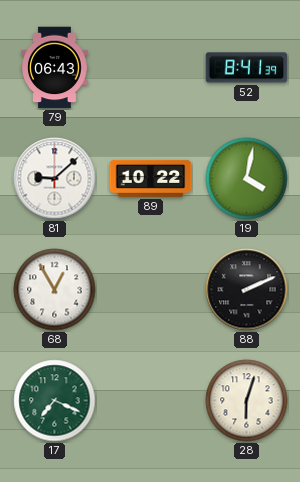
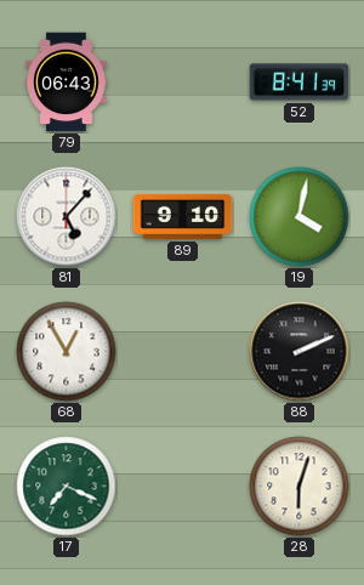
81: 9:08 -> 5:07 (67, 217)
89: 10:22 -> 9:10 (183, 216)
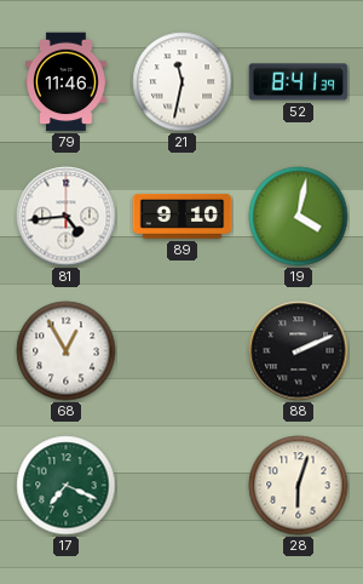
79: 06:43 -> 11:46 (67, 82)
21: none -> 11:32 (183, 82)
81: 5:07 -> 4:44 (67, 217)
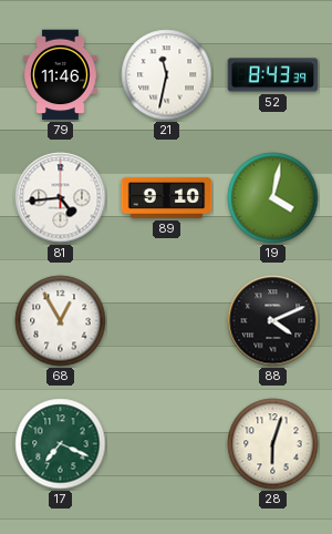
52: 8:41 -> 8:43 (273, 75)
88: 2:11 -> 4:11 (273, 321)
